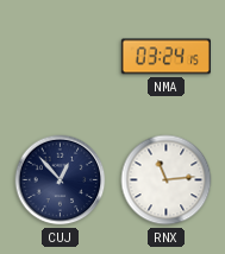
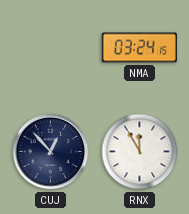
RNX: 11:14 -> 11:55 (140, 152)
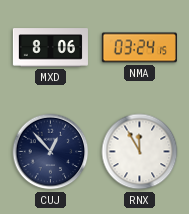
MXD: none -> 8:06 (50, 48)
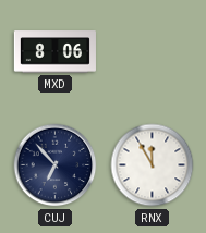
NMA: 03:24 -> none (139, 48)
CUJ: 12:53 -> 6:53 (56, 165)
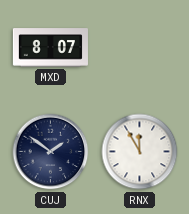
MXD: 8:06 -> 8:07 (50, 48)
CUJ: 6:53 -> 1:51 (51, 152)
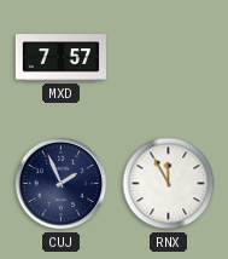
MXD: 8:07 -> 7:57 (60, 58)
CUJ: 1:51 -> 1:56 (62, 184)
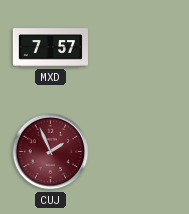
CUJ dial: navy -> burgundy (51, 152)
RNX: 11:55 -> none (169, 184)
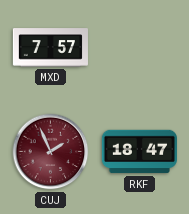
RKF: none -> 18:47 (139, 152)
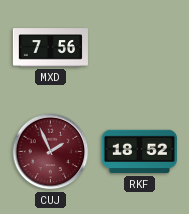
MXD: 7:57 -> 7:56 (50, 48)
RKF: 18:47 -> 18:52 (139, 152)
